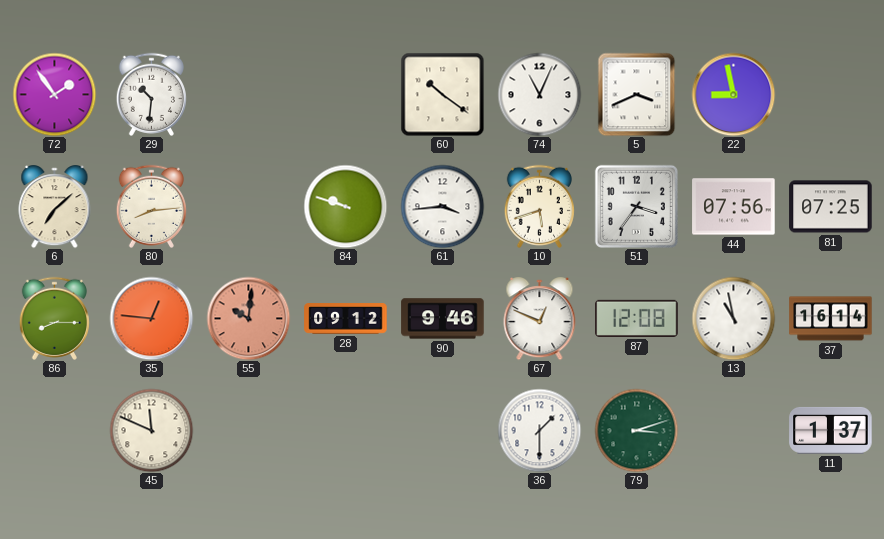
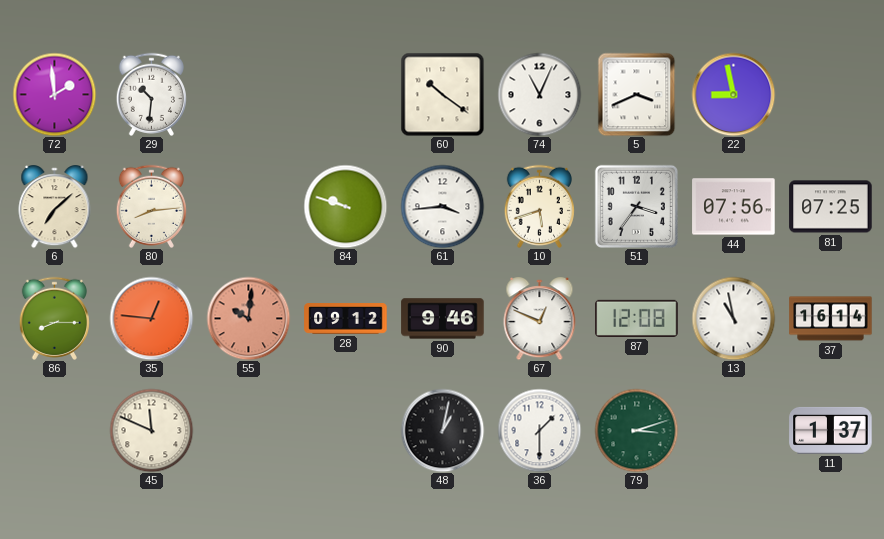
72: 1:54 -> 1:59 (54, 94)
48: none -> 1:02 (442, 430)
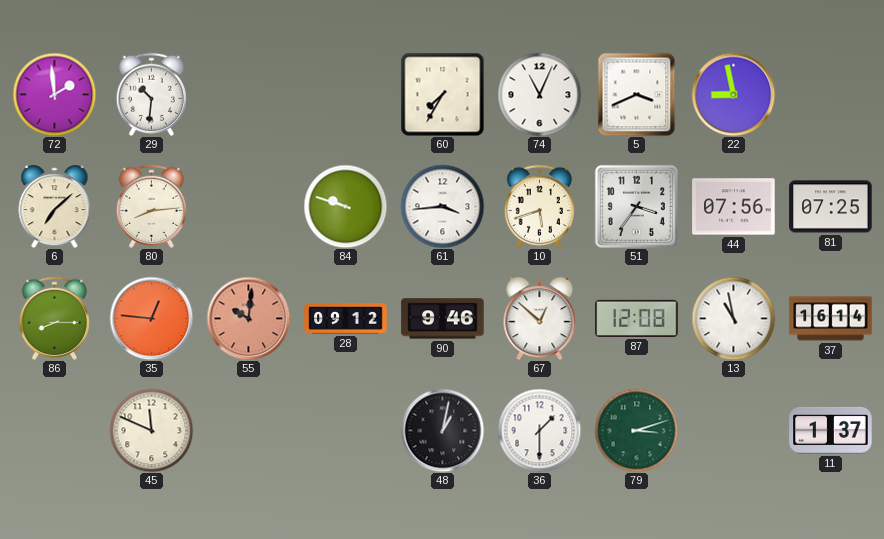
60: 10:21 -> 7:35 (442, 94)
67: 12:49 -> 12:52 (540, 319)
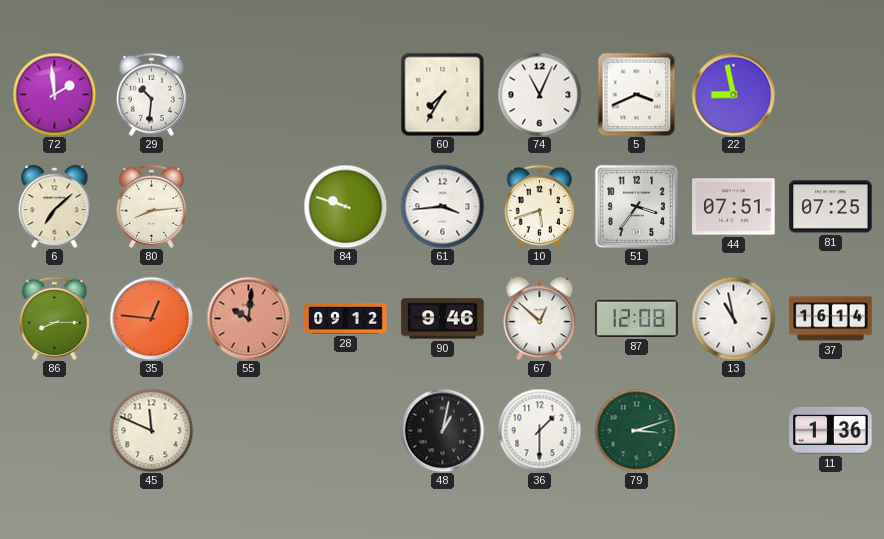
44: 07:56 -> 07:51 (734, 207)
11: 1:37 -> 1:36 (831, 430)
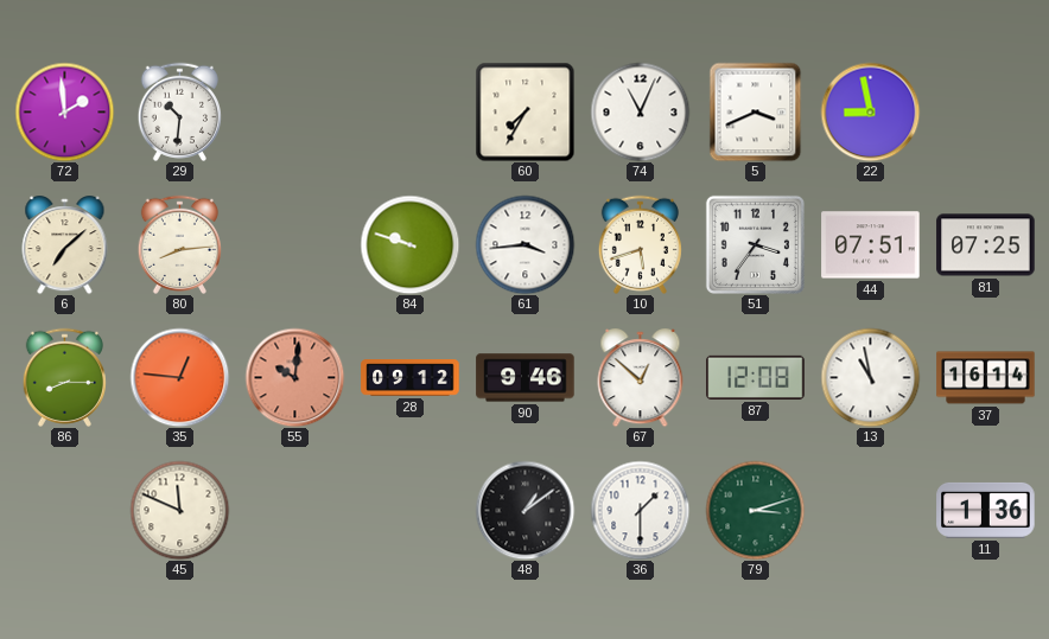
48: 1:02 -> 1:09 (524, 510)
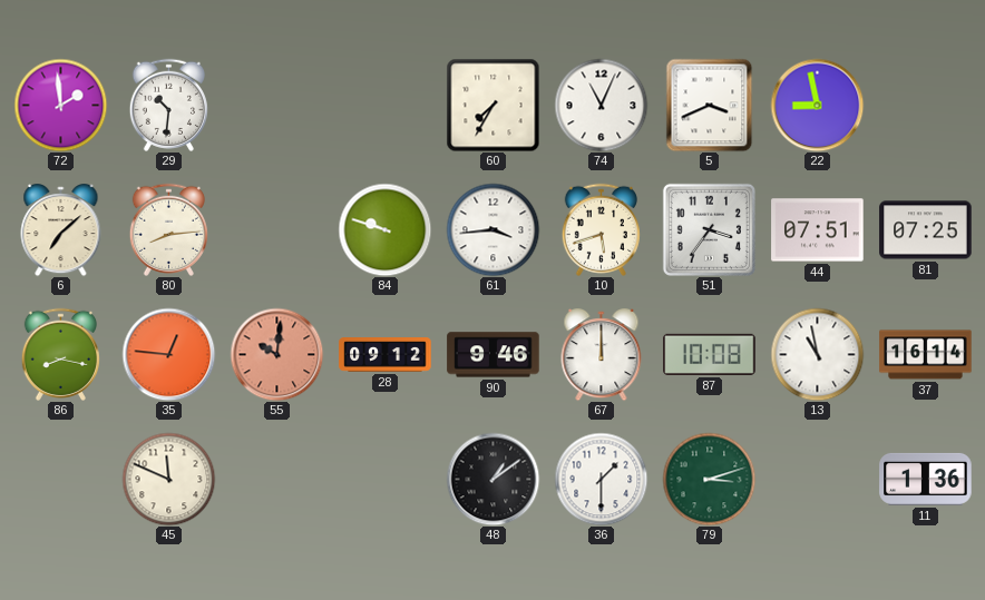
86: 8:15 -> 8:17 (60, 354)
67: 12:52 -> 12:00 (602, 355)
87: 12:08 -> 10:08 (710, 354)
